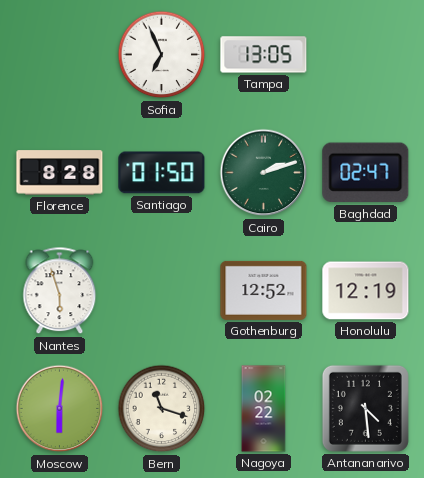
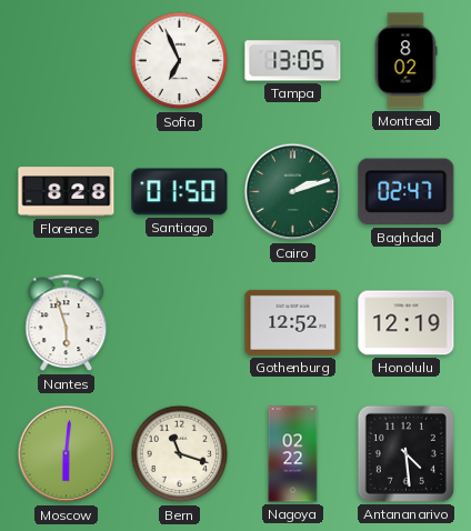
Montreal: none -> 8:02 (405, 61)
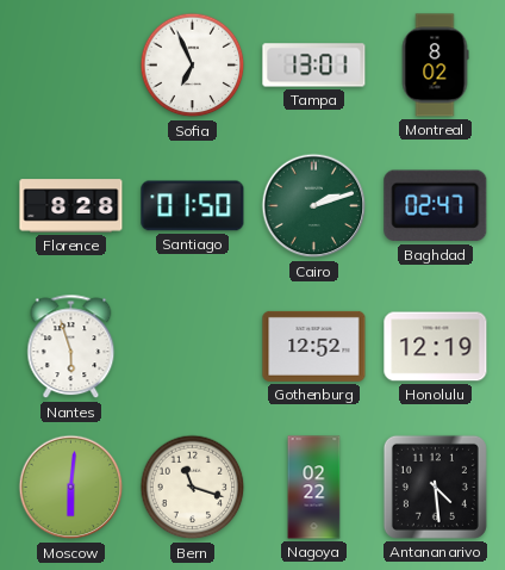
Tampa: 13:05 -> 13:01 (314, 66)
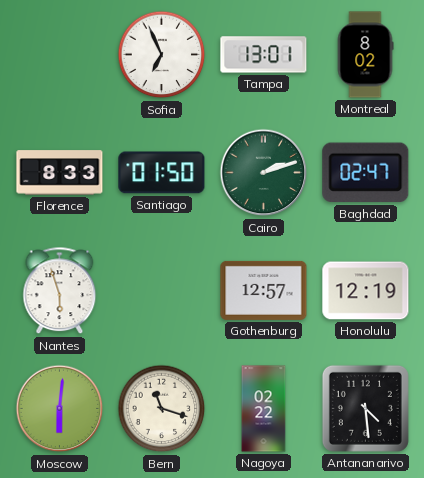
Florence: 8:28 -> 8:33 (60, 173)
Gothenburg: 12:52 -> 12:57 (264, 290)
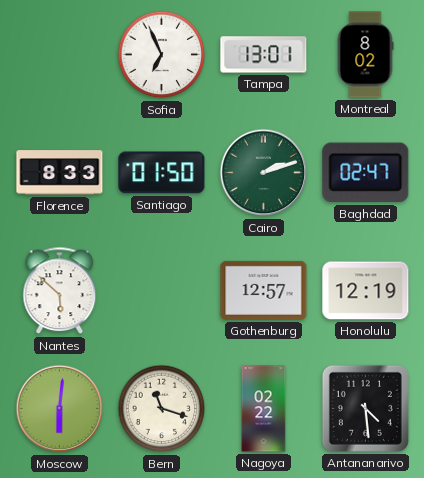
Nantes: 5:57 -> 5:52 (60, 291)
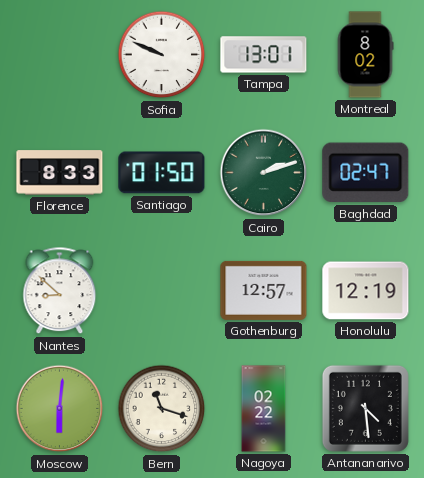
Sofia: 6:56 -> 9:49 (162, 55)
Nantes: 5:52 -> 8:52 (60, 291)
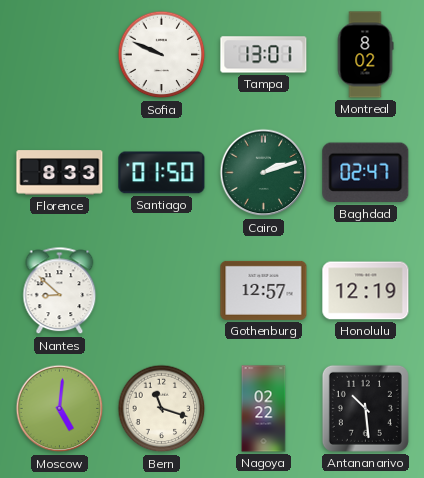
Moscow: 6:01 -> 5:01 (60, 409)
Antananarivo: 4:29 -> 10:29 (365, 408)
